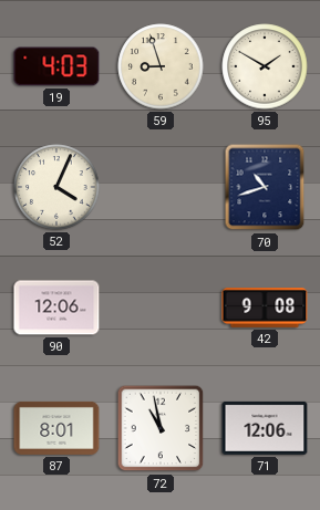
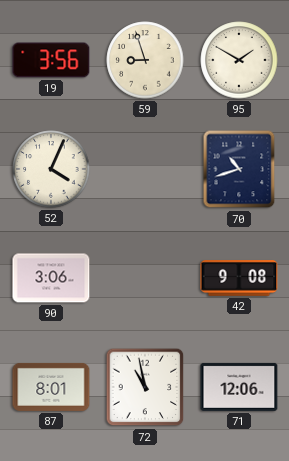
19: 4:03 -> 3:56 (51, 60)
90: 12:06 -> 3:06 (51, 278)
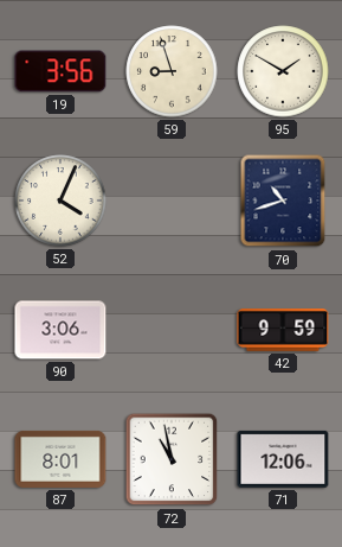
42: 9:08 -> 9:59 (283, 331)
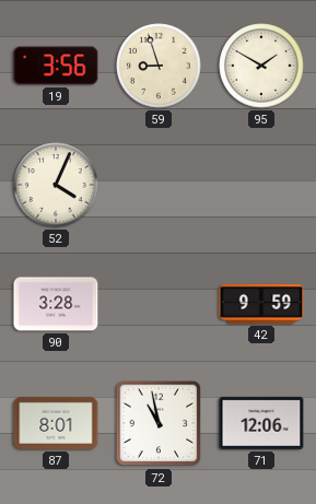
70: 10:42 -> none (283, 201)
90: 3:06 -> 3:28 (56, 304)
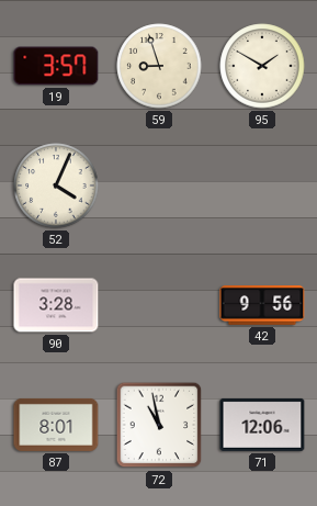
19: 3:56 -> 3:57 (56, 66)
42: 9:59 -> 9:56 (262, 306)
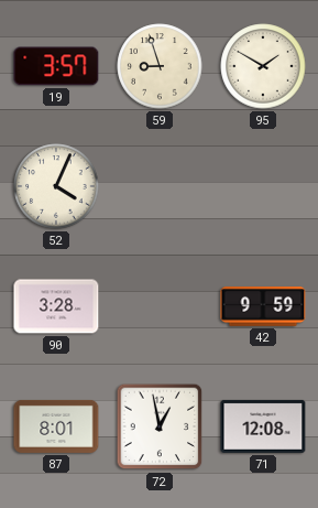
42: 9:56 -> 9:59 (263, 307)
72: 10:58 -> 12:58 (160, 426)
71: 12:06 -> 12:08 (263, 426)
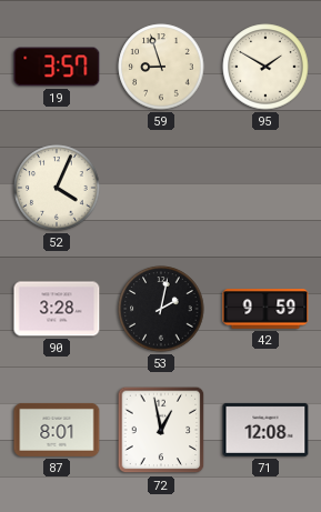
53: none -> 2:02 (161, 309)
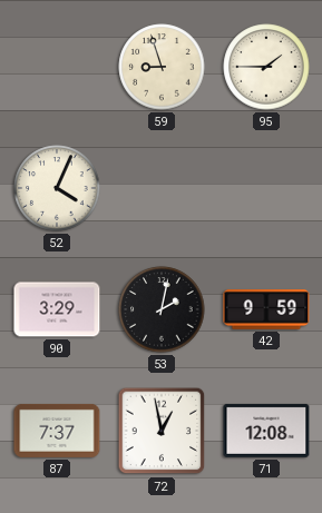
19: 3:57 -> none (57, 67)
95: 1:50 -> 1:45 (266, 67)
90: 3:28 -> 3:29 (57, 309)
87: 8:01 -> 7:37 (57, 431)
